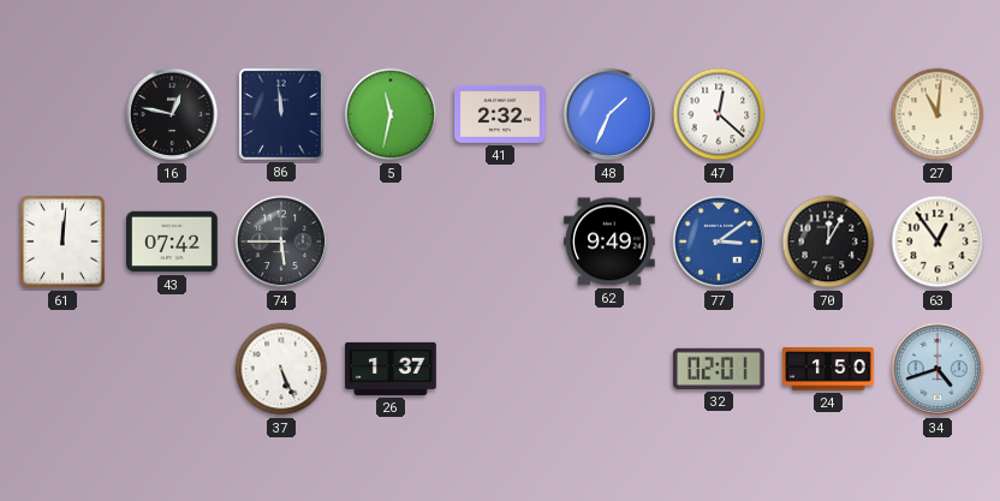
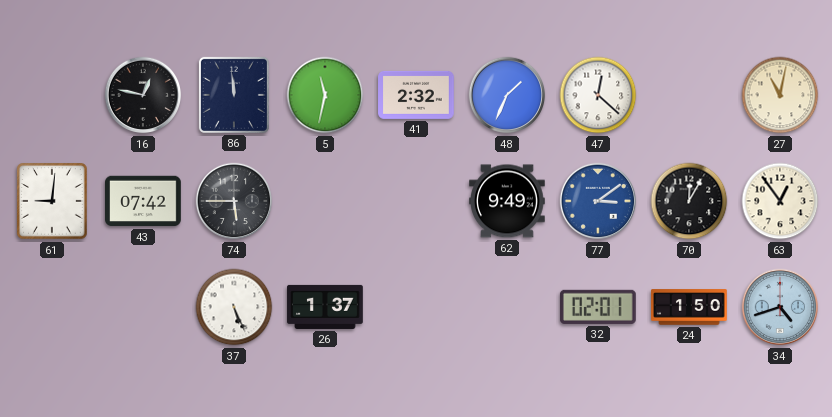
27: 11:01 -> 11:02 (780, 95)
61: 12:01 -> 9:01 (53, 201)
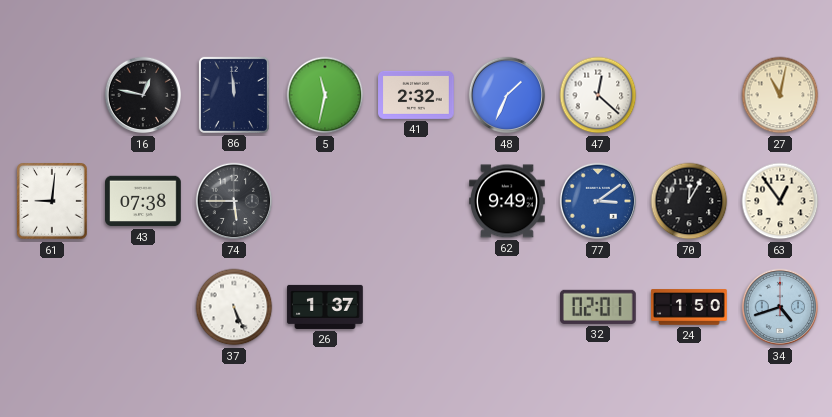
43: 07:42 -> 07:38 (143, 201)
